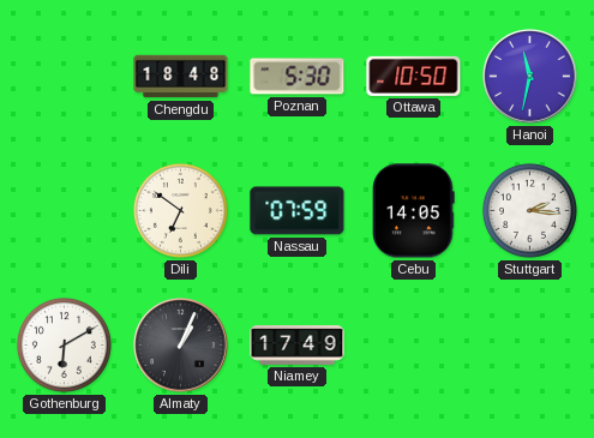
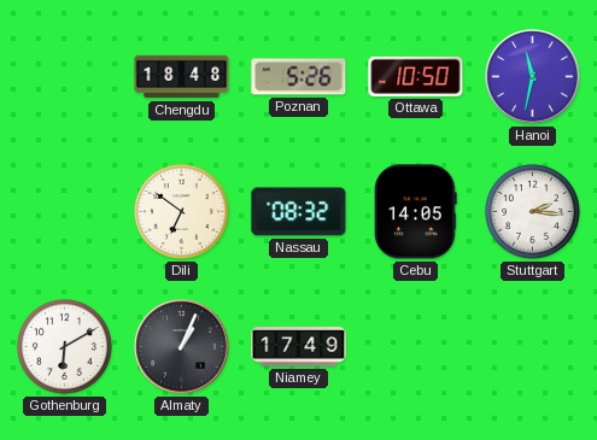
Poznan: 5:30 -> 5:26 (299, 77)
Nassau: 07:59 -> 08:32 (299, 212)
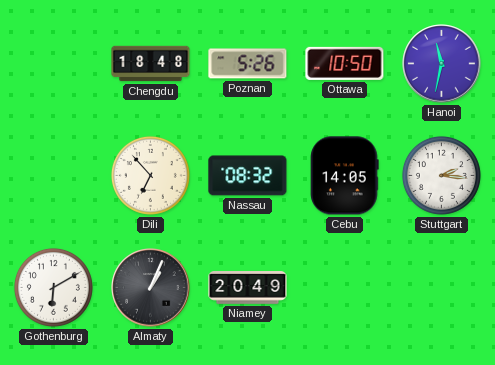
Dili: 6:51 -> 6:53 (150, 175)
Niamey: 17:49 -> 20:49 (248, 288)
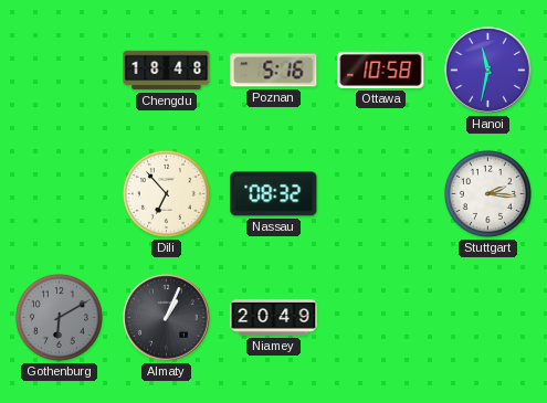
Poznan: 5:26 -> 5:16 (274, 71)
Ottawa: 10:50 -> 10:58 (381, 70)
Cebu: 14:05 -> none (345, 176)
Gothenburg dial: white -> grey (59, 317)
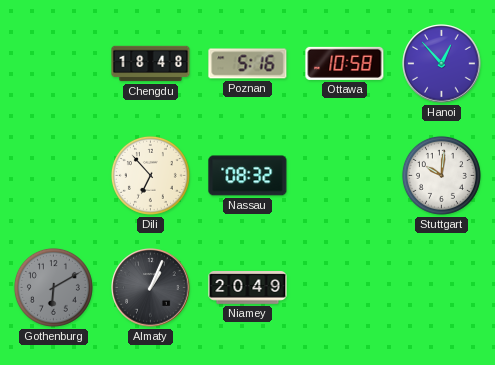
Hanoi: 11:32 -> 12:53 (442, 64)
Stuttgart: 2:16 -> 10:01 (441, 175)
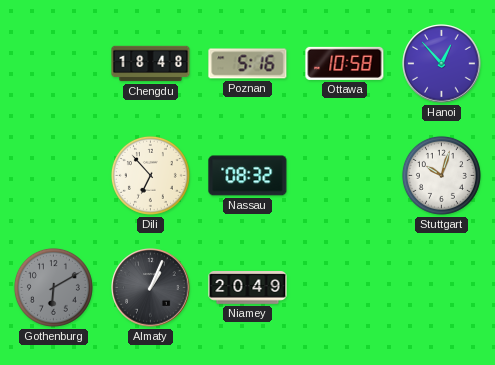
Stuttgart: 10:01 -> 10:03 (441, 175)
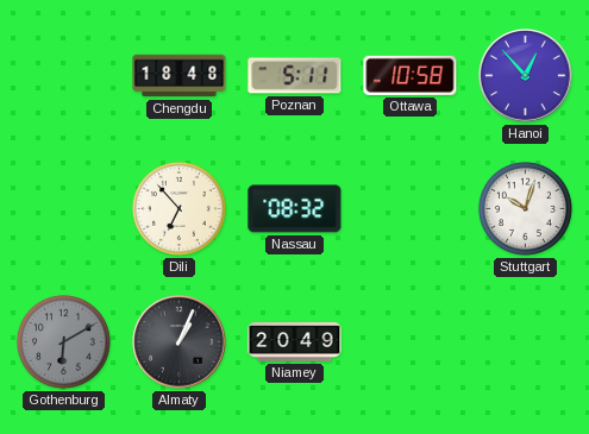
Poznan: 5:16 -> 5:11 (295, 76)
